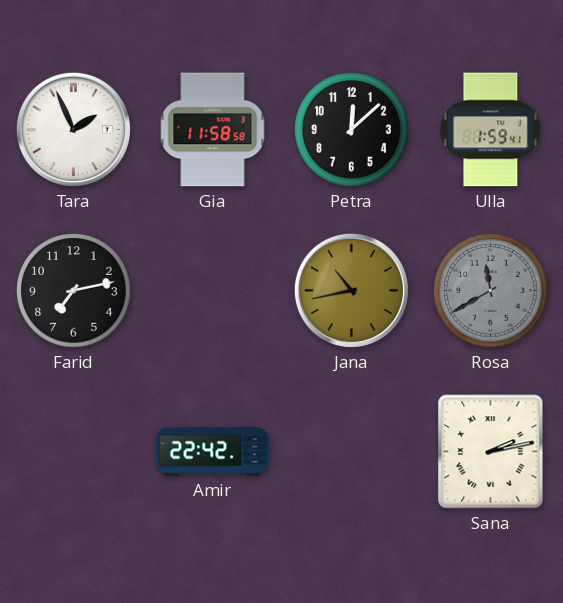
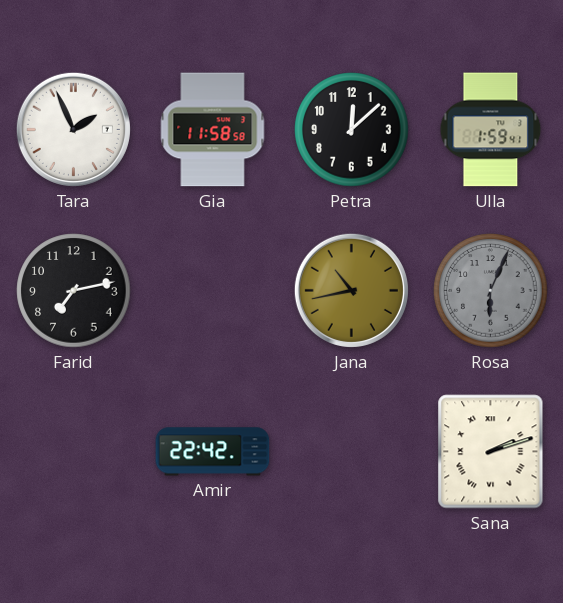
Rosa: 11:40 -> 6:04 (491, 291)
Sana: 2:13 -> 2:12 (491, 452)
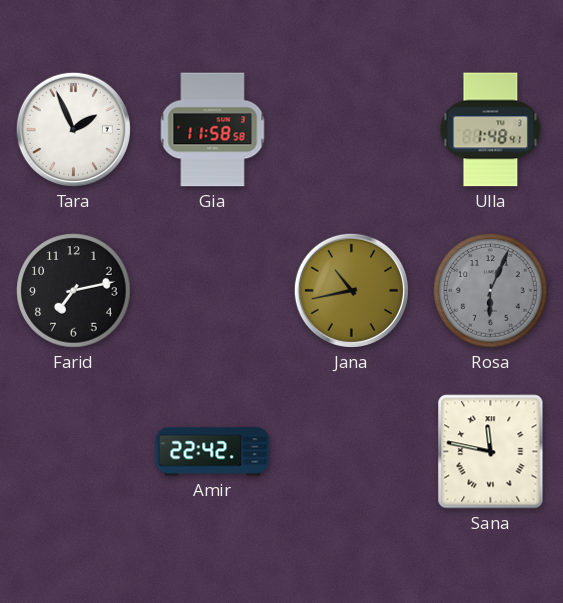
Petra: 12:08 -> none (352, 130)
Ulla: 1:59 -> 1:48 (491, 130)
Sana: 2:12 -> 11:47 (491, 452)
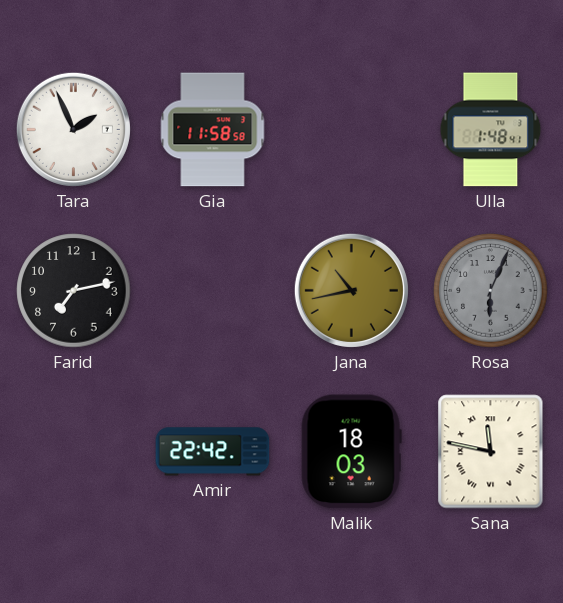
Malik: none -> 18:03 (351, 452)
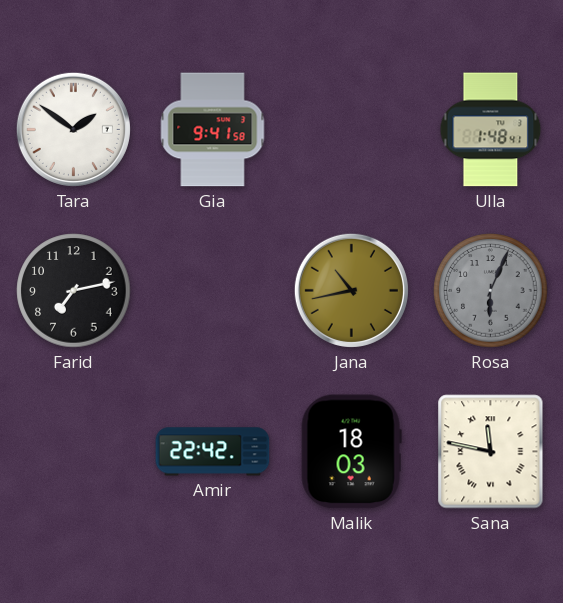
Tara: 1:56 -> 1:51 (73, 129)
Gia: 11:58 -> 9:41 (213, 130)
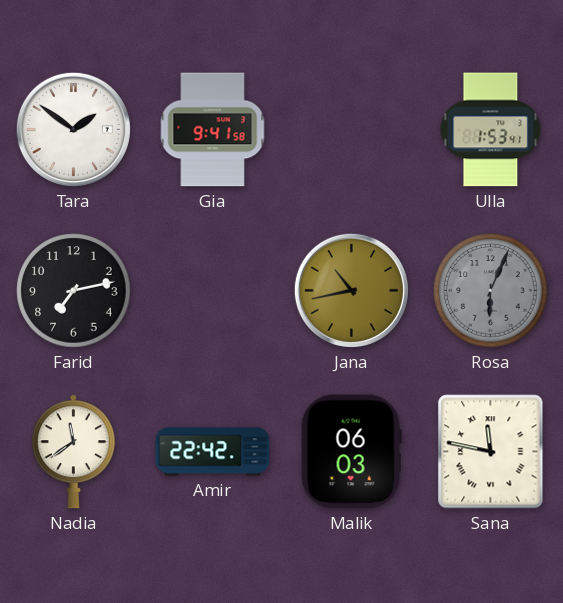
Ulla: 1:48 -> 1:53 (491, 130)
Nadia: none -> 11:39 (73, 452)
Malik: 18:03 -> 06:03 (351, 452)
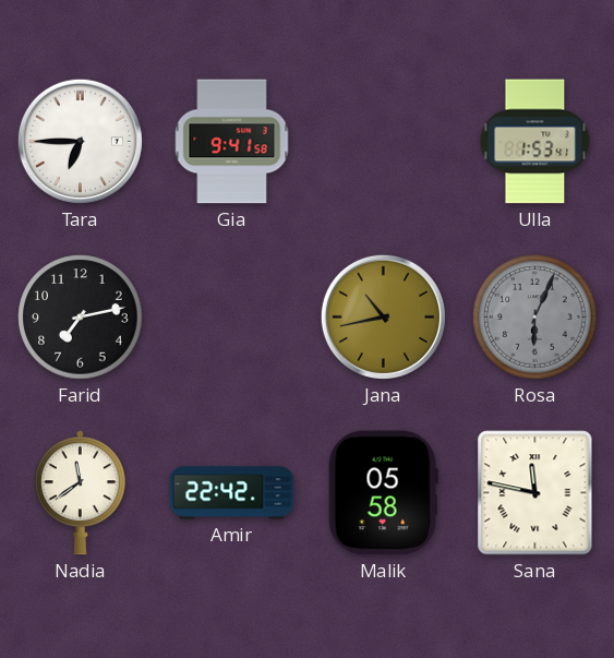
Tara: 1:51 -> 6:45 (80, 141)
Malik: 06:03 -> 05:58 (383, 493)
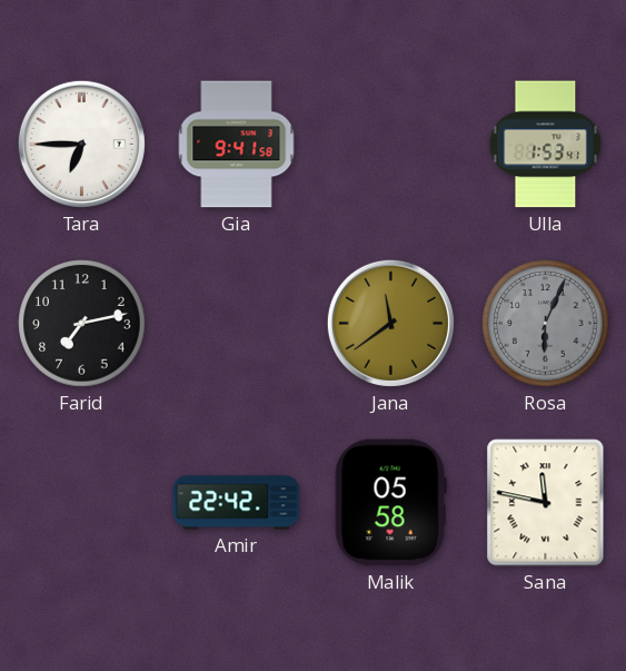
Jana: 10:43 -> 11:39 (390, 323)
Nadia: 11:39 -> none (80, 493)
